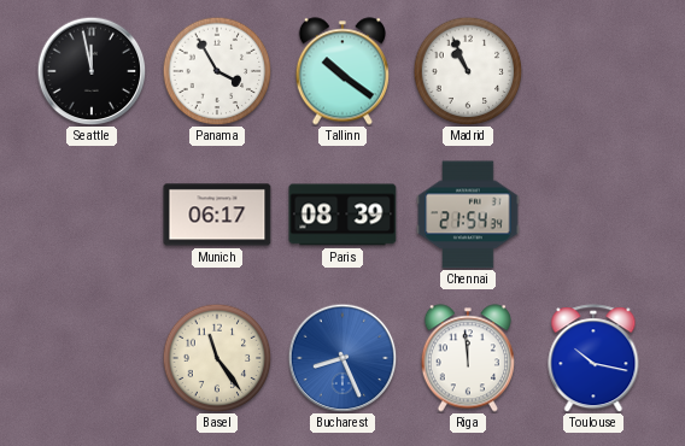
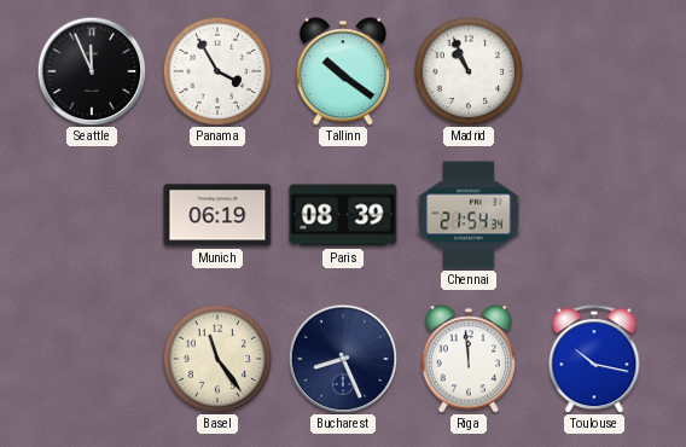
Seattle: 11:58 -> 11:56 (92, 71)
Munich: 06:17 -> 06:19 (217, 215)
Bucharest dial: blue -> navy (343, 359)
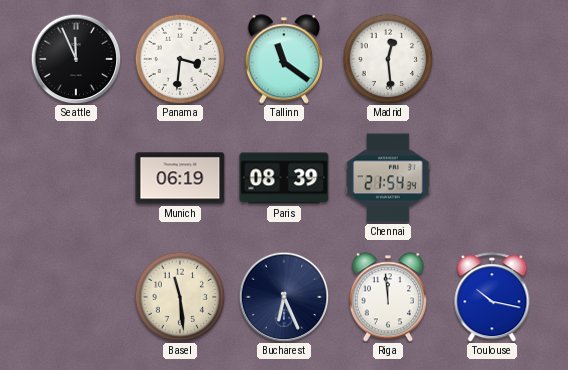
Panama: 3:55 -> 3:31 (180, 59)
Tallinn: 10:21 -> 11:21 (284, 59)
Madrid: 10:56 -> 12:29 (388, 59)
Basel: 11:24 -> 11:29 (180, 297)
Bucharest: 8:26 -> 6:26 (284, 297)
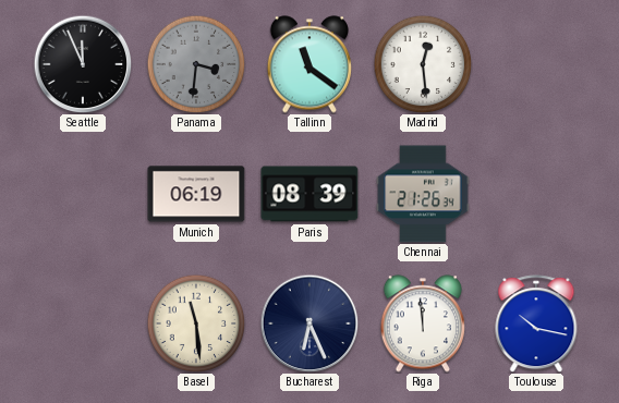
Panama dial: white -> grey (196, 64)
Chennai: 21:54 -> 21:26 (423, 194)
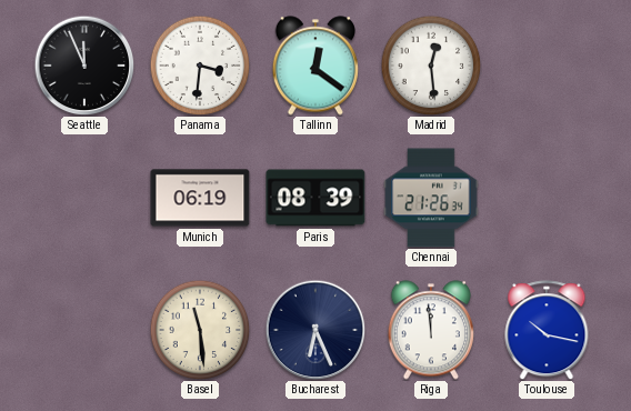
Panama dial: grey -> white (200, 66)
Tallinn: 11:21 -> 12:21 (315, 66)
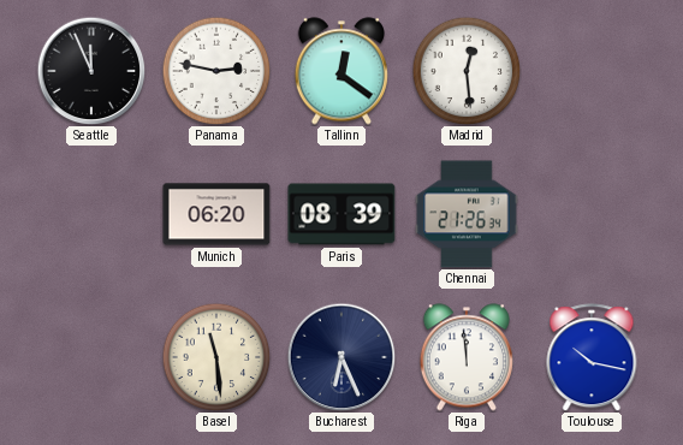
Panama: 3:31 -> 2:47 (216, 71)
Munich: 06:19 -> 06:20 (216, 214)
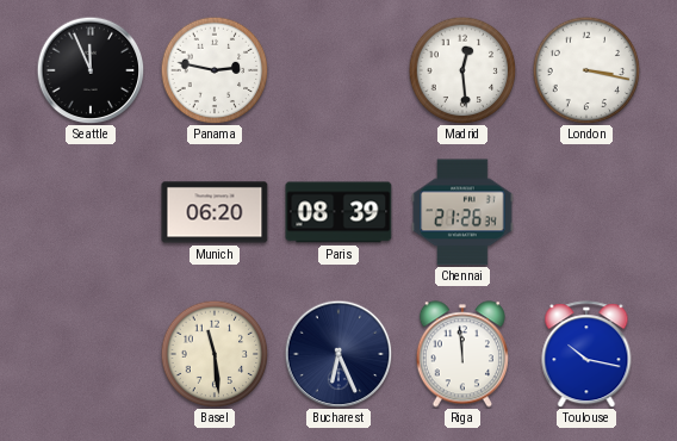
Tallinn: 12:21 -> none (341, 71)
London: none -> 3:17 (586, 70)
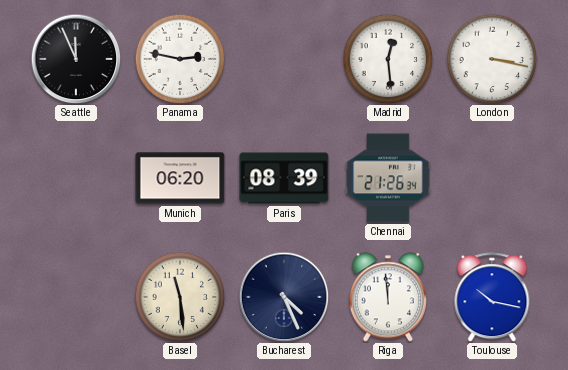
Bucharest: 6:26 -> 4:26 (284, 297)
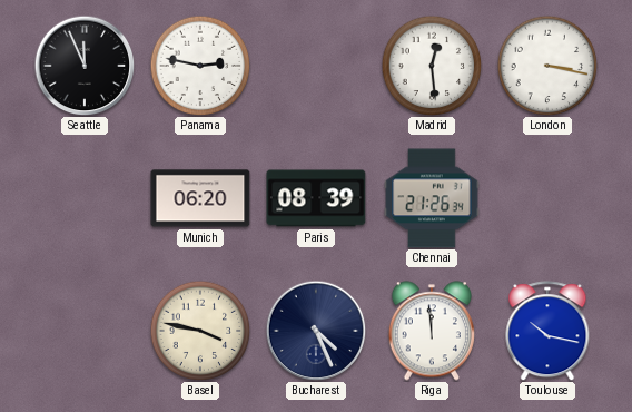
Basel: 11:29 -> 3:47 (200, 331)
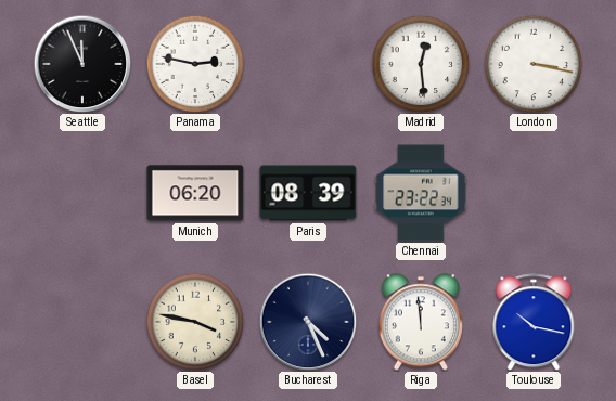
Chennai: 21:26 -> 23:22 (421, 193)
